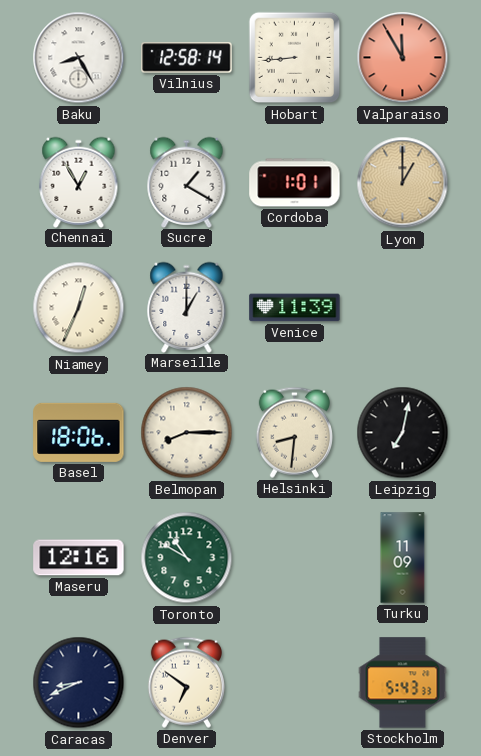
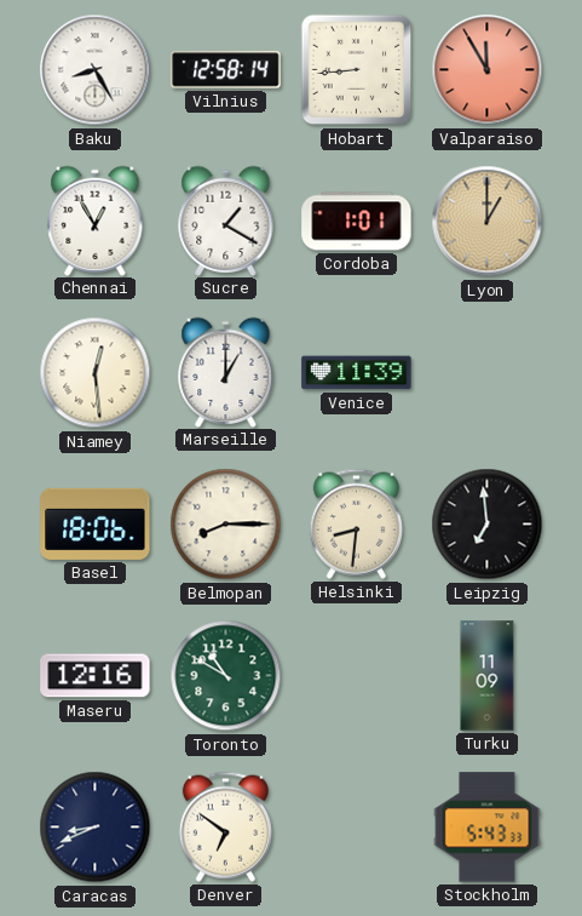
Niamey: 12:34 -> 12:29 (96, 373)
Leipzig: 7:02 -> 6:59 (488, 525)
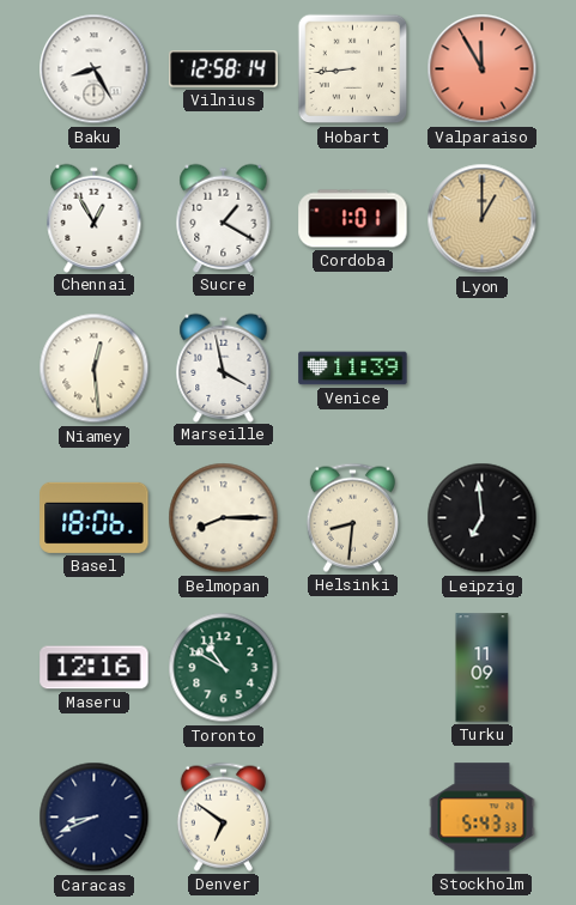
Marseille: 1:00 -> 3:58 (224, 368)
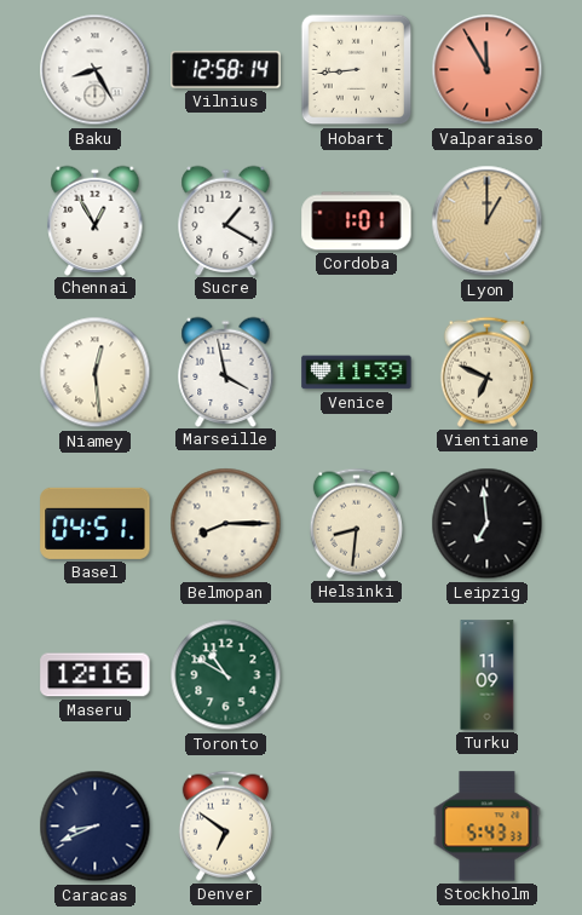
Vientiane: none -> 6:49 (486, 372)
Basel: 18:06 -> 04:51 (96, 523)
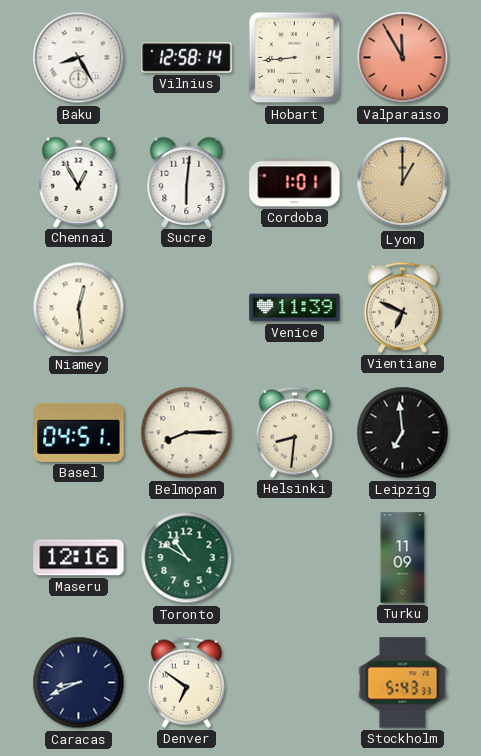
Sucre: 1:20 -> 6:01 (187, 182)
Marseille: 3:58 -> none (226, 372)
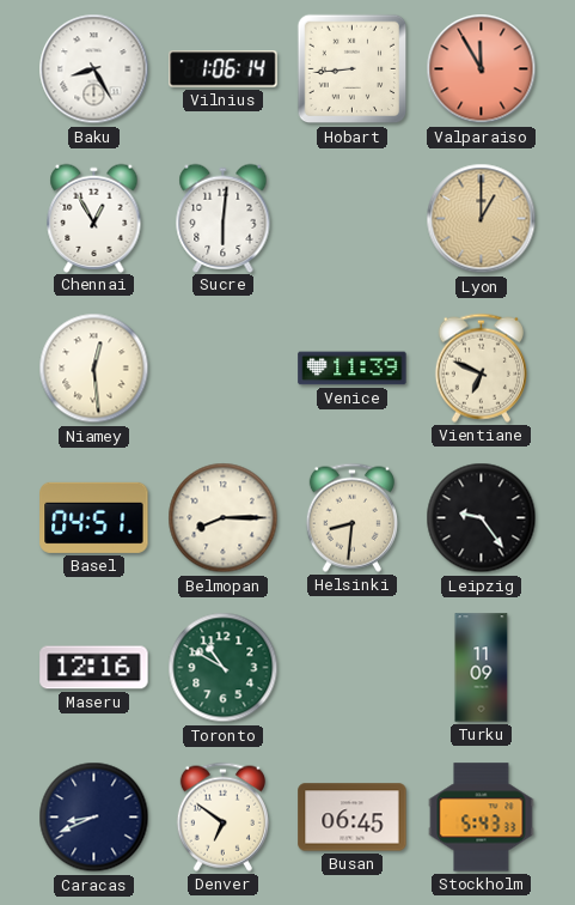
Vilnius: 12:58 -> 1:06 (224, 69)
Cordoba: 1:01 -> none (295, 183)
Leipzig: 6:59 -> 9:24 (482, 518)
Busan: none -> 06:45 (353, 818)
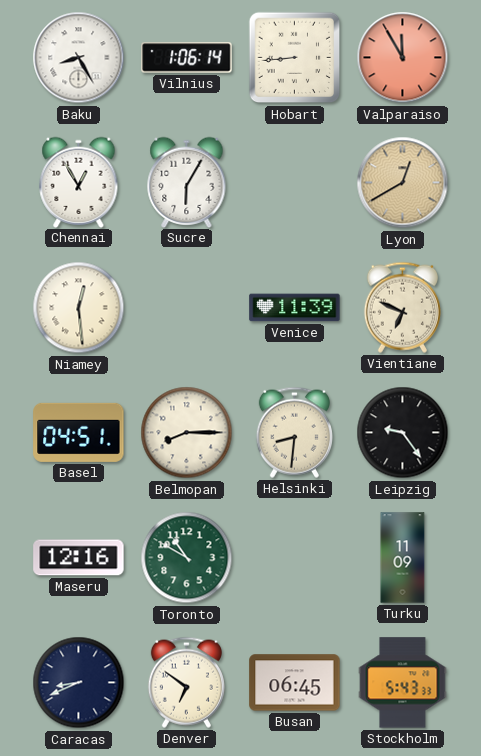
Sucre: 6:01 -> 6:05 (187, 182)
Lyon: 1:00 -> 12:40 (403, 183)
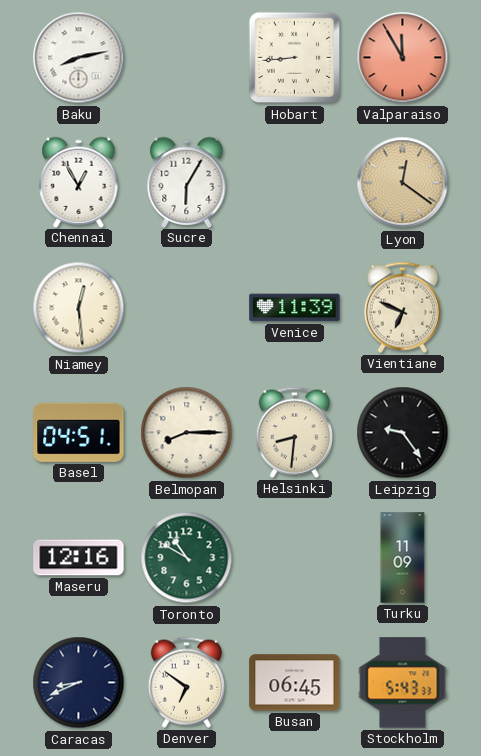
Baku: 8:25 -> 8:13 (79, 58)
Vilnius: 1:06 -> none (187, 58)
Lyon: 12:40 -> 12:21 (403, 183)
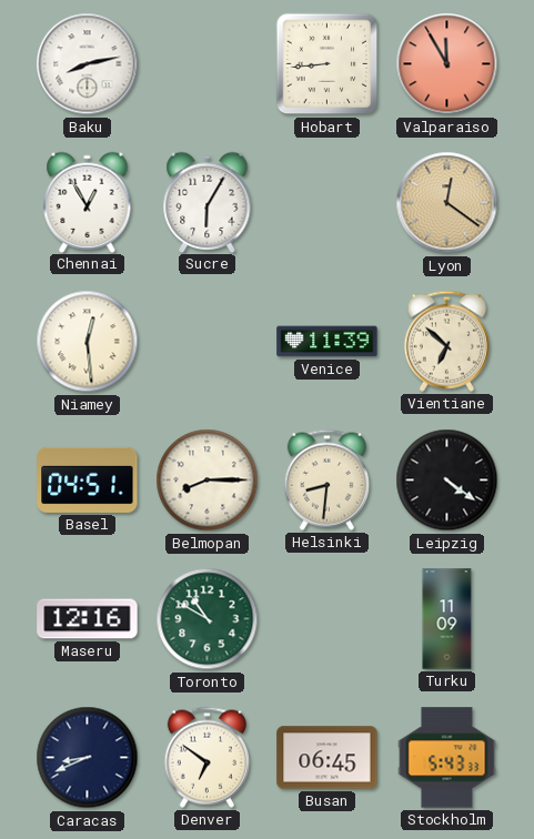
Vientiane: 6:49 -> 6:52 (446, 341)
Leipzig: 9:24 -> 4:21 (447, 481)
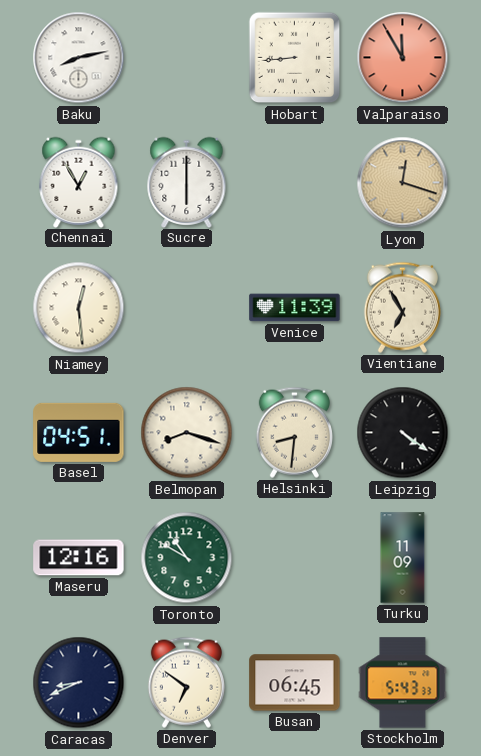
Sucre: 6:05 -> 6:00 (187, 182)
Lyon: 12:21 -> 12:18 (403, 183)
Vientiane: 6:52 -> 6:55 (402, 307)
Belmopan: 8:15 -> 8:18 (187, 433)
